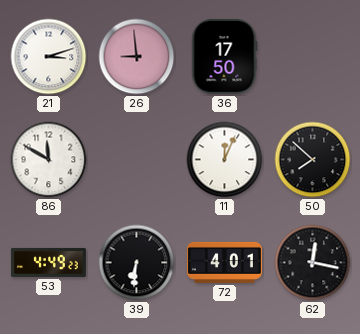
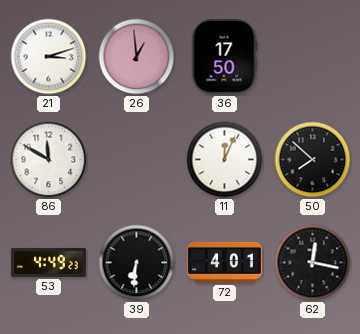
26: 8:59 -> 12:59 (137, 57)
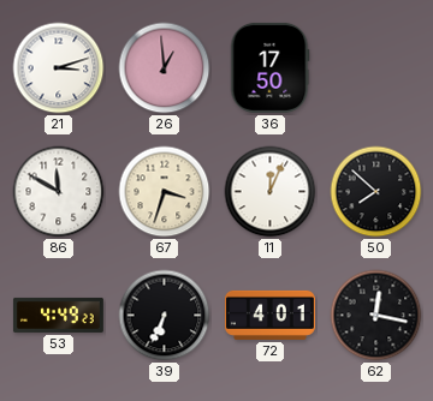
67: none -> 3:33 (165, 192)
39: 6:31 -> 6:34 (165, 316)
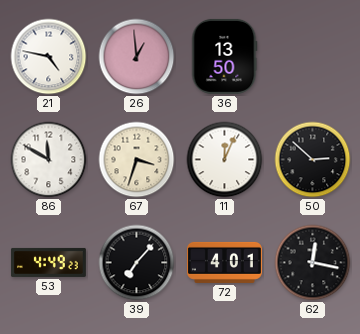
21: 3:12 -> 4:47 (49, 57)
36: 17:50 -> 13:50 (224, 56)
50: 7:52 -> 2:52 (313, 160)
39: 6:34 -> 7:07 (137, 263)
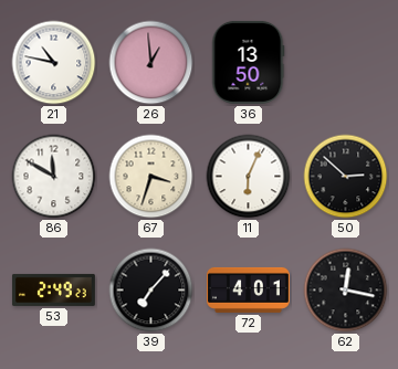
21: 4:47 -> 10:47 (54, 63)
11: 12:04 -> 6:04 (249, 177)
53: 4:49 -> 2:49 (53, 289)
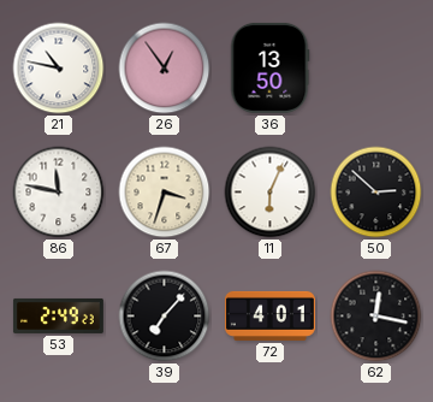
26: 12:59 -> 12:54 (165, 69)
86: 11:50 -> 11:47 (59, 193)
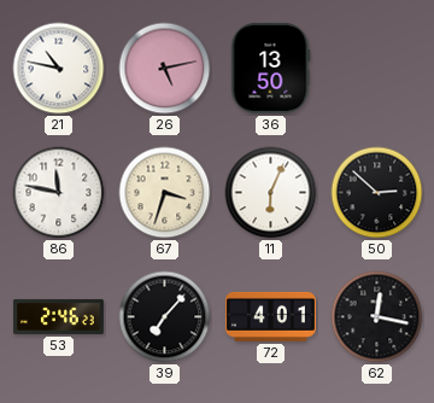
26: 12:54 -> 5:13 (165, 69)
53: 2:49 -> 2:46 (58, 316)
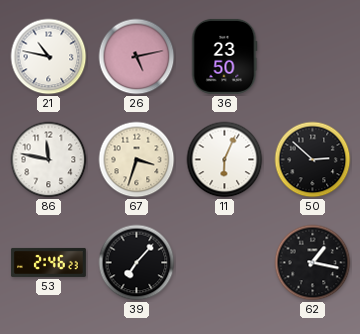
36: 13:50 -> 23:50 (224, 56)
72: 4:01 -> none (270, 316)
62: 12:17 -> 1:17 (313, 263)
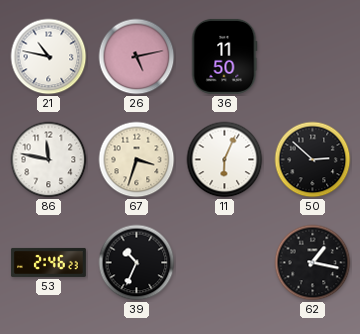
36: 23:50 -> 11:50 (224, 56)
39: 7:07 -> 10:34 (137, 263)
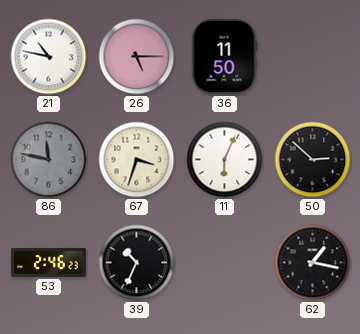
26: 5:13 -> 5:15 (137, 57)
86 dial: white -> grey (49, 160)
